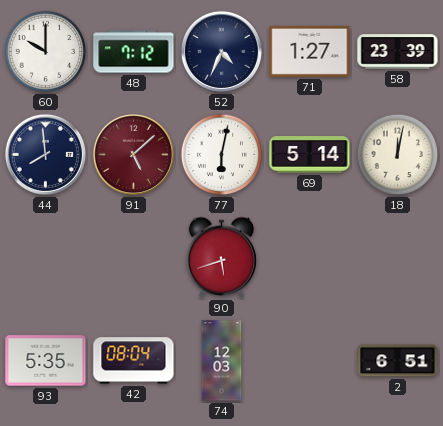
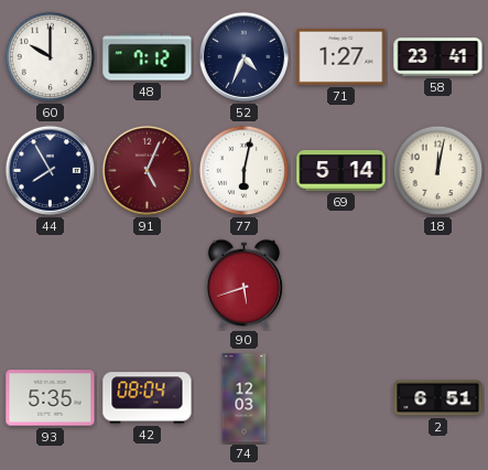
58: 23:39 -> 23:41 (438, 57)
44: 7:59 -> 7:55 (50, 170)
91: 5:08 -> 5:04 (147, 170)
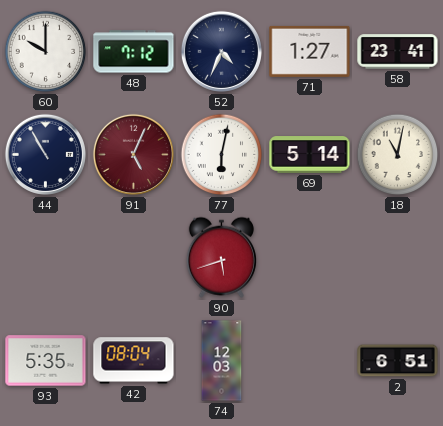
44: 7:55 -> 10:55 (45, 154)
18: 12:02 -> 11:02 (398, 155)
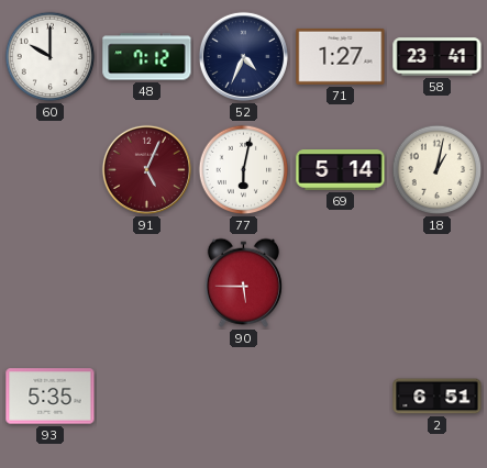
44: 10:55 -> none (45, 154)
18: 11:02 -> 1:02 (438, 170)
90: 5:42 -> 5:45 (243, 282)
42: 08:04 -> none (134, 361)
74: 12:03 -> none (222, 361)
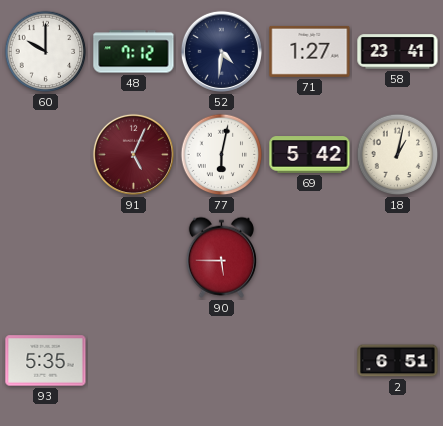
52: 4:34 -> 4:31 (221, 51)
69: 5:14 -> 5:42 (310, 155)
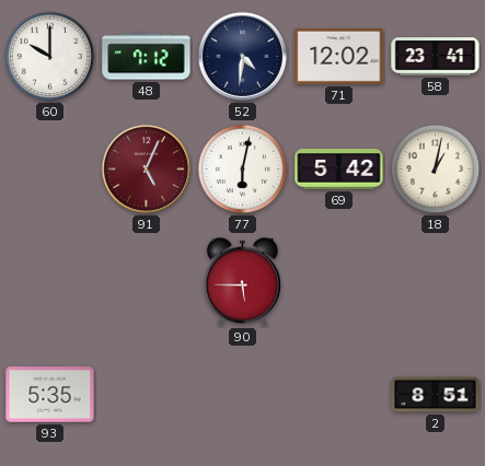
71: 1:27 -> 12:02 (339, 56)
2: 6:51 -> 8:51 (436, 395)
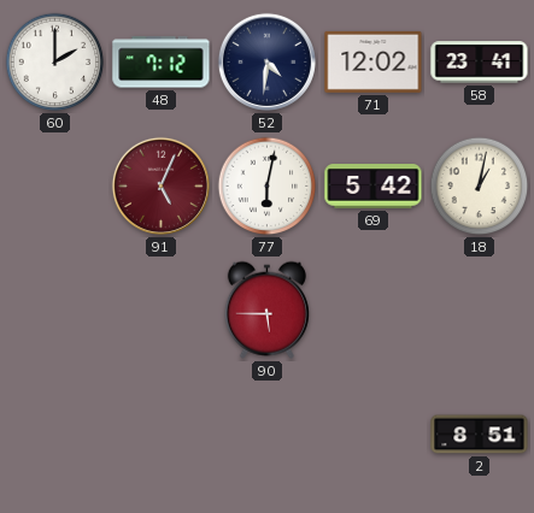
60: 10:00 -> 2:00 (55, 63)
93: 5:35 -> none (50, 395)
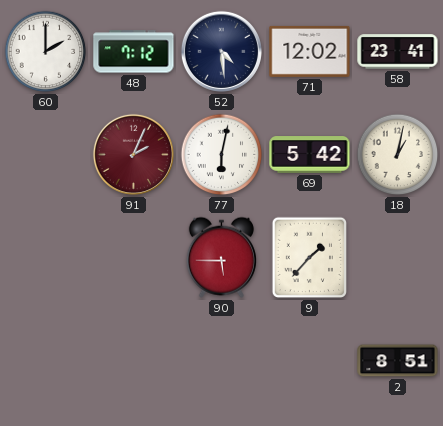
52: 4:31 -> 4:29 (221, 51)
91: 5:04 -> 2:04 (133, 154)
9: none -> 1:37 (310, 258)
